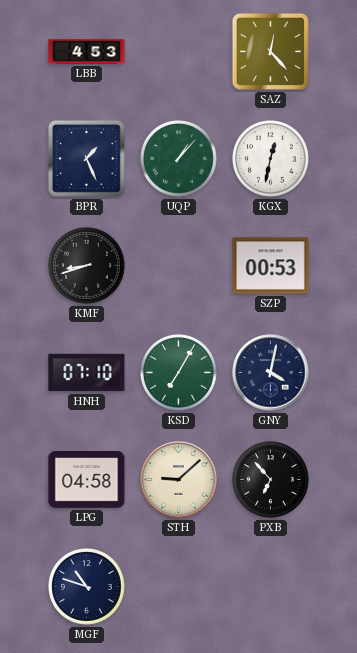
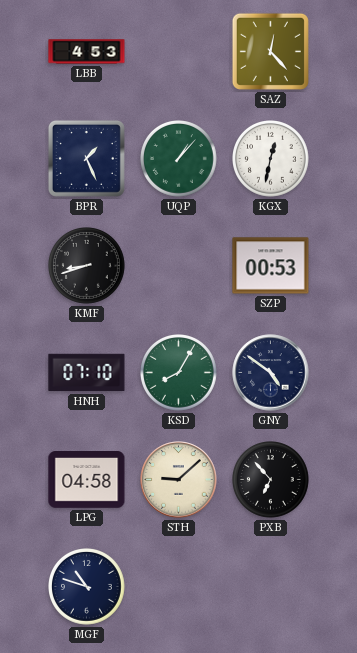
KSD: 7:05 -> 8:05 (179, 373)
GNY: 4:02 -> 4:51 (271, 373)
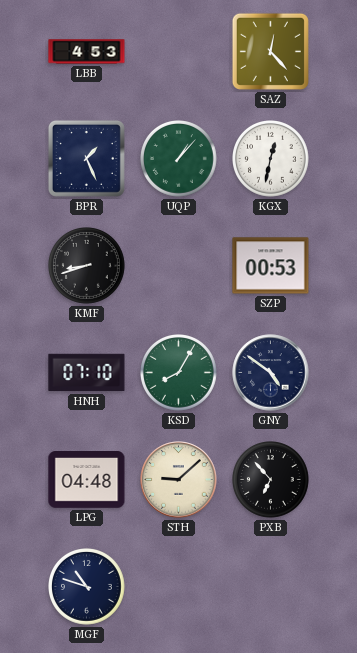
LPG: 04:58 -> 04:48 (87, 480)
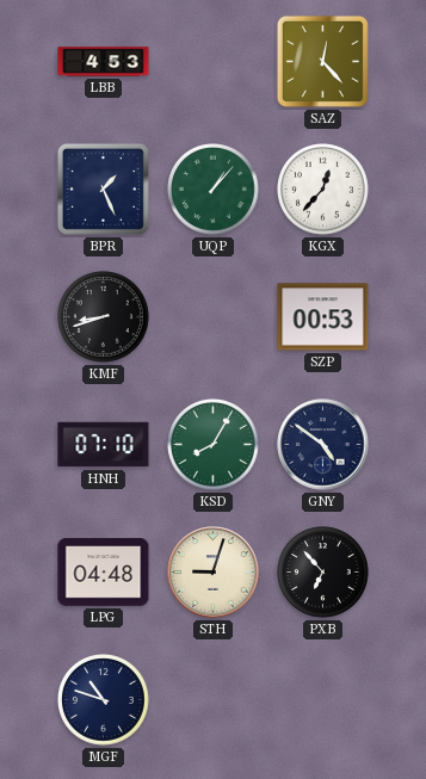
KGX: 12:32 -> 12:37 (323, 190)
STH: 9:08 -> 9:03 (214, 573)
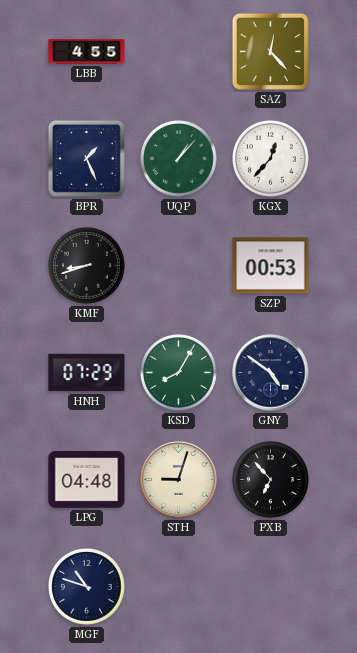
LBB: 4:53 -> 4:55 (87, 52)
HNH: 07:10 -> 07:29 (87, 373)
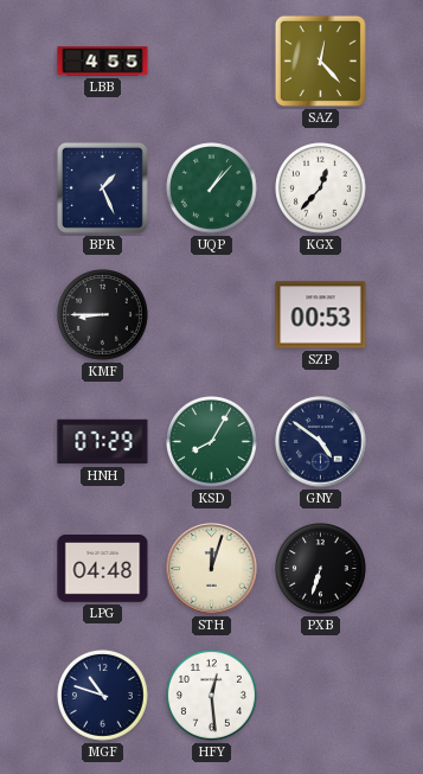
KMF: 8:42 -> 8:45 (103, 315)
STH: 9:03 -> 12:03 (212, 569)
PXB: 6:53 -> 6:33 (321, 569)
HFY: none -> 12:29 (212, 696)
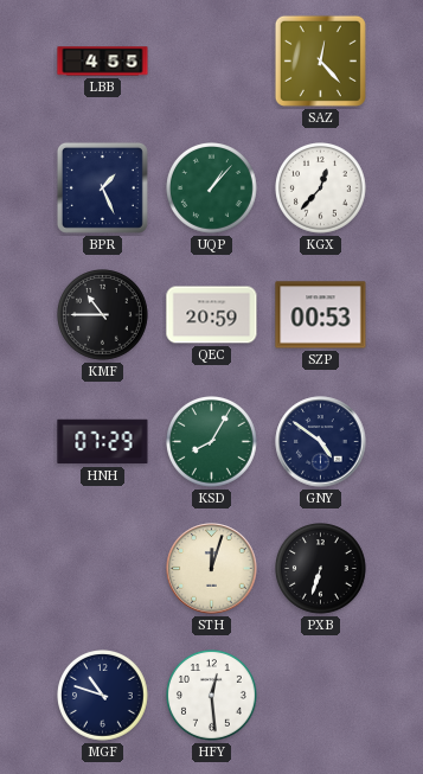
KMF: 8:45 -> 10:45 (103, 315)
QEC: none -> 20:59 (212, 315)
LPG: 04:48 -> none (103, 569)
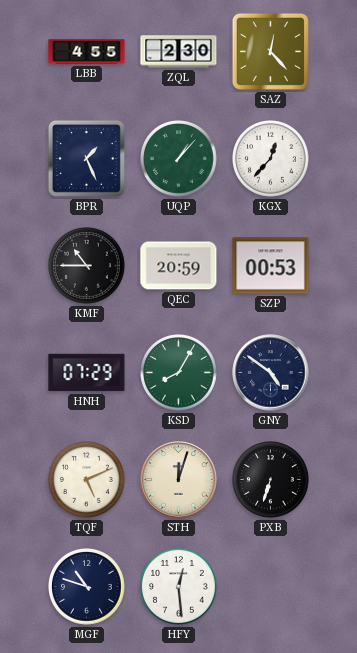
ZQL: none -> 2:30 (179, 52)
TQF: none -> 5:11 (87, 480)
